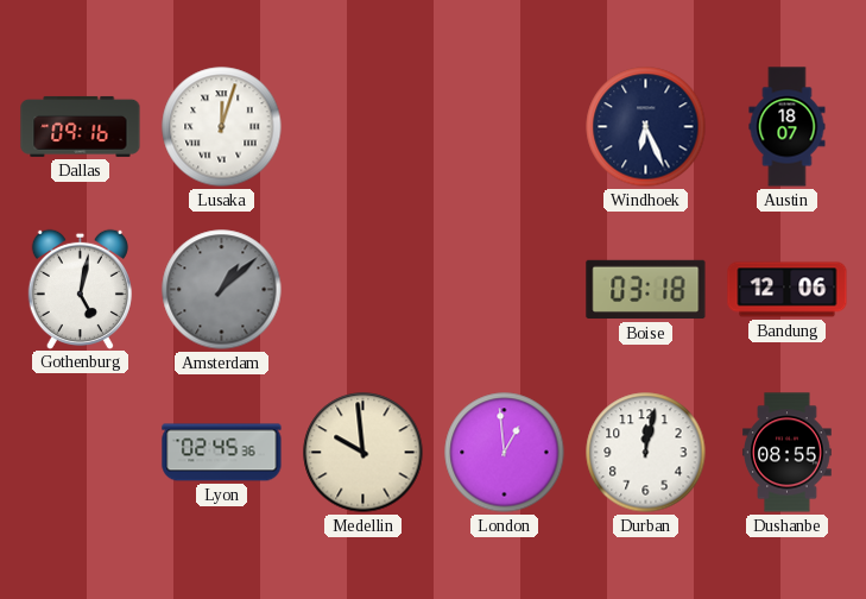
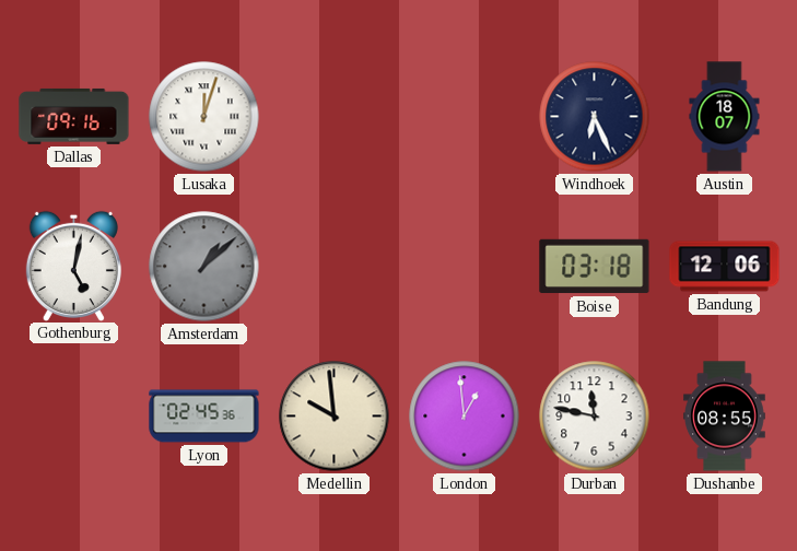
Durban: 12:02 -> 11:47 (595, 417)
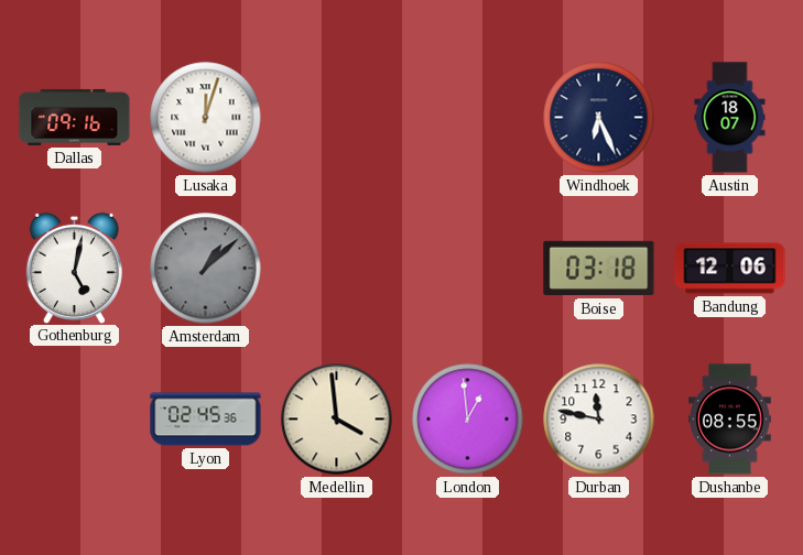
Medellin: 9:59 -> 3:59 (337, 420)
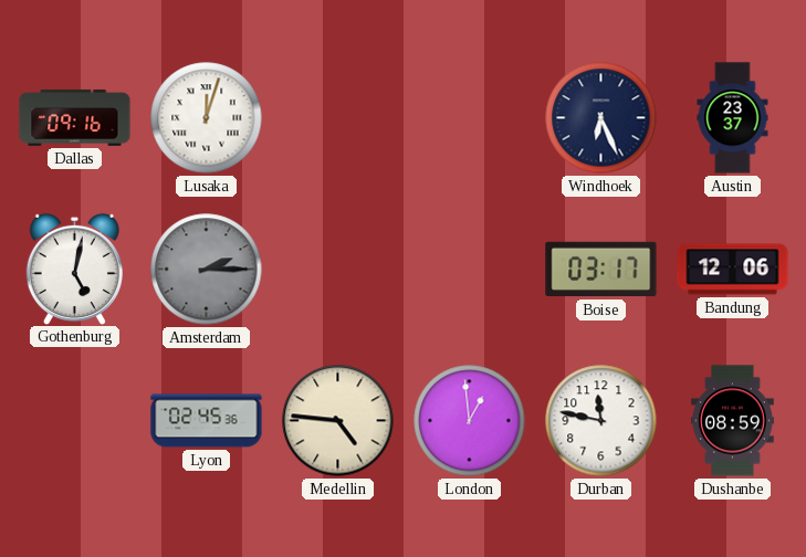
Austin: 18:07 -> 23:37 (733, 118)
Amsterdam: 1:08 -> 2:15 (207, 270)
Boise: 03:18 -> 03:17 (601, 270)
Medellin: 3:59 -> 4:46 (338, 421)
Dushanbe: 08:55 -> 08:59 (733, 421)
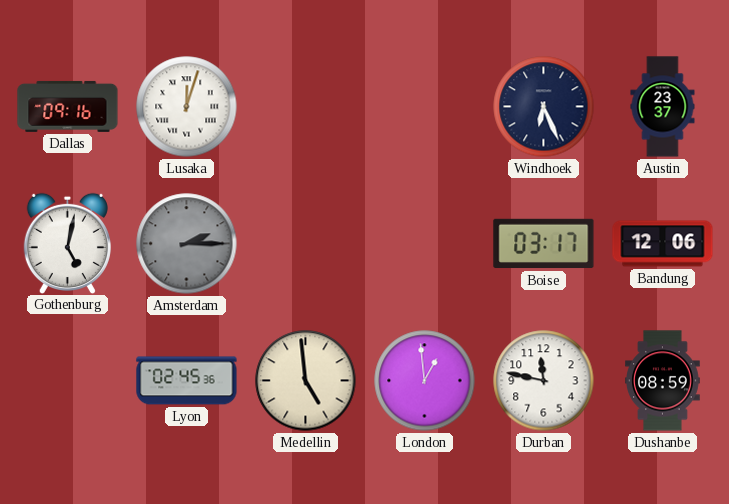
Medellin: 4:46 -> 4:59 (306, 381)
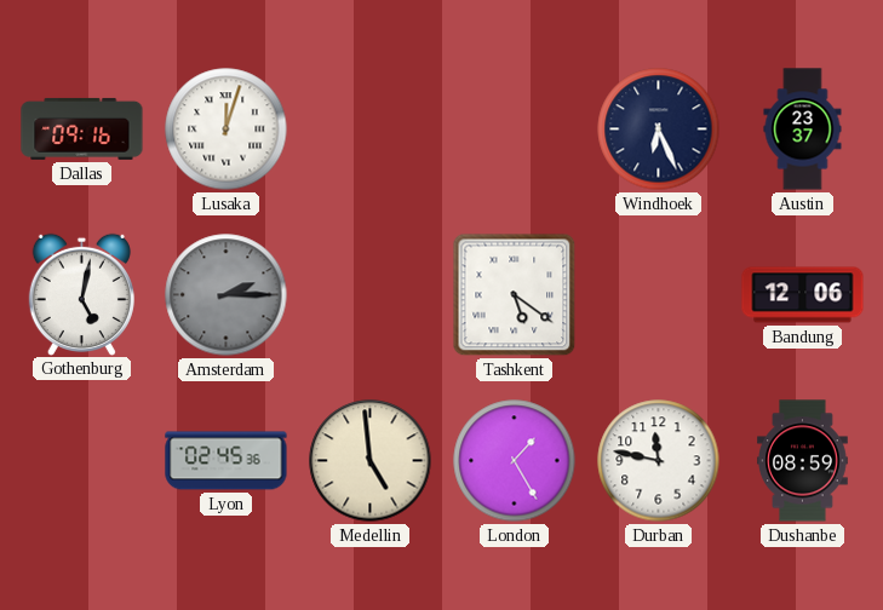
Tashkent: none -> 5:21 (515, 295)
Boise: 03:17 -> none (544, 244)
London: 12:59 -> 1:25 (515, 461)
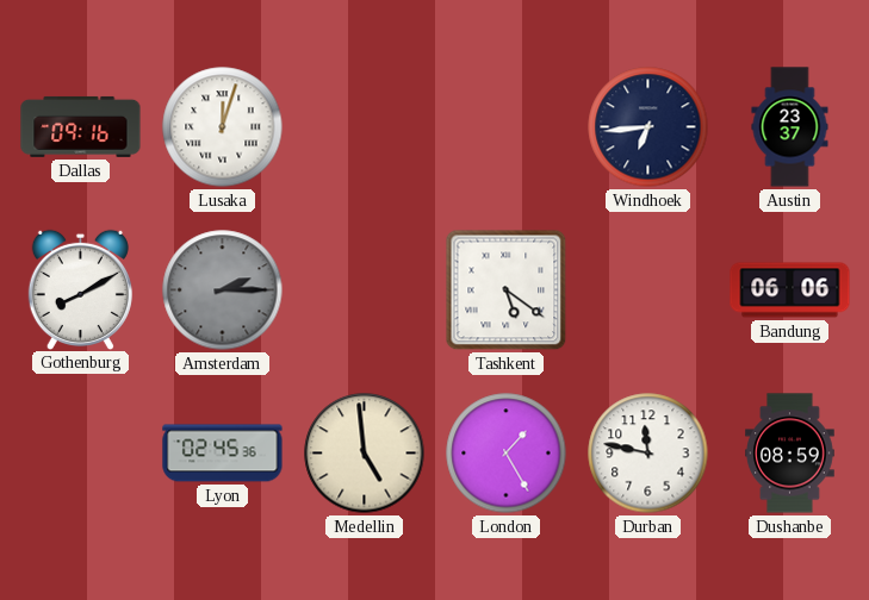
Windhoek: 6:26 -> 6:44 (648, 127)
Gothenburg: 5:02 -> 8:10 (80, 289)
Bandung: 12:06 -> 06:06 (790, 290)
